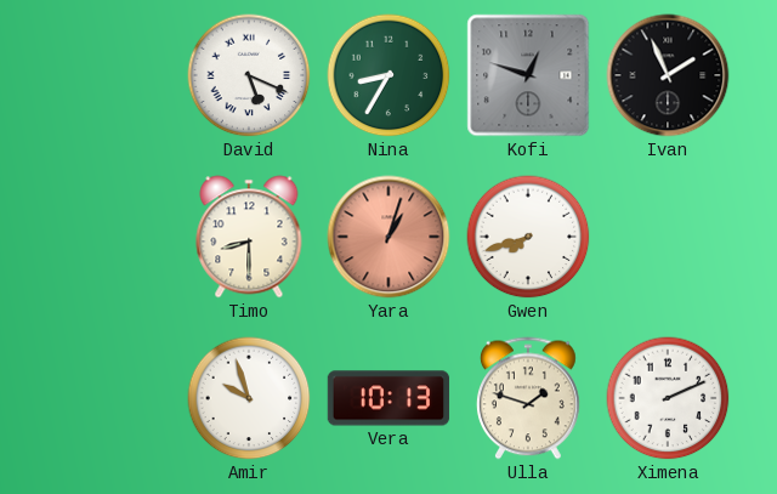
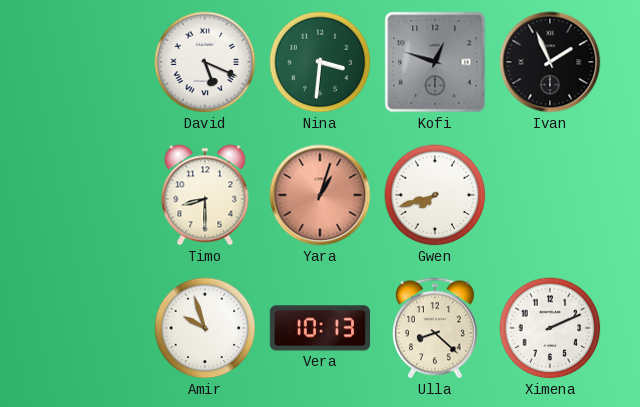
Nina: 8:35 -> 3:31 (320, 62)
Ulla: 1:48 -> 8:22 (435, 328)
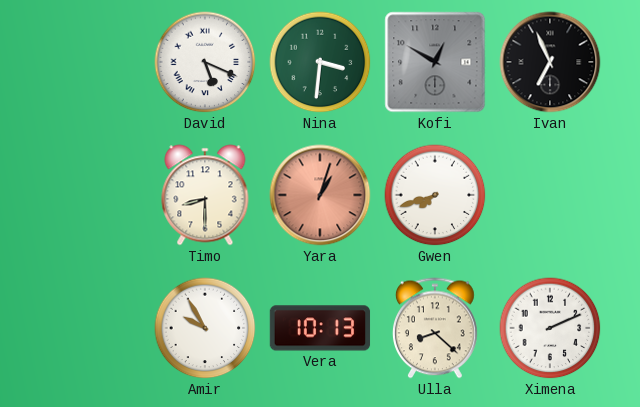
Kofi: 12:48 -> 12:50 (435, 62)
Ivan: 1:56 -> 6:56 (550, 62)
Amir: 9:57 -> 9:55 (205, 328)
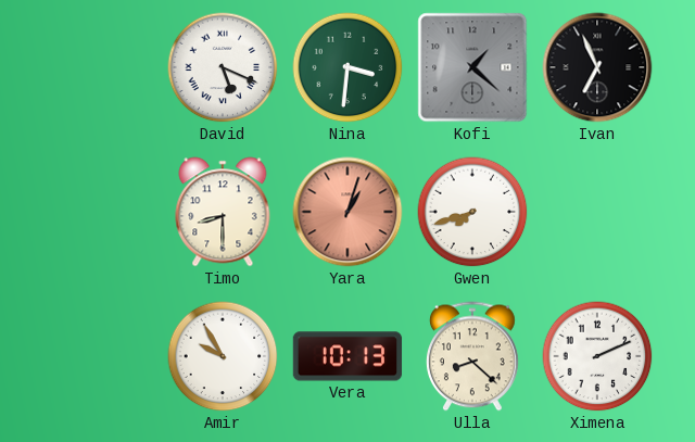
Kofi: 12:50 -> 1:22 (472, 67)
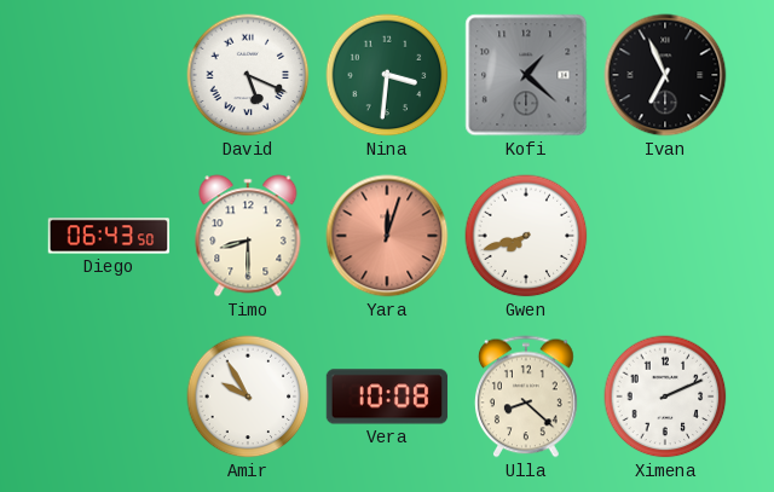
Diego: none -> 06:43 (109, 236)
Yara: 1:03 -> 12:03 (387, 236)
Vera: 10:13 -> 10:08 (387, 397)
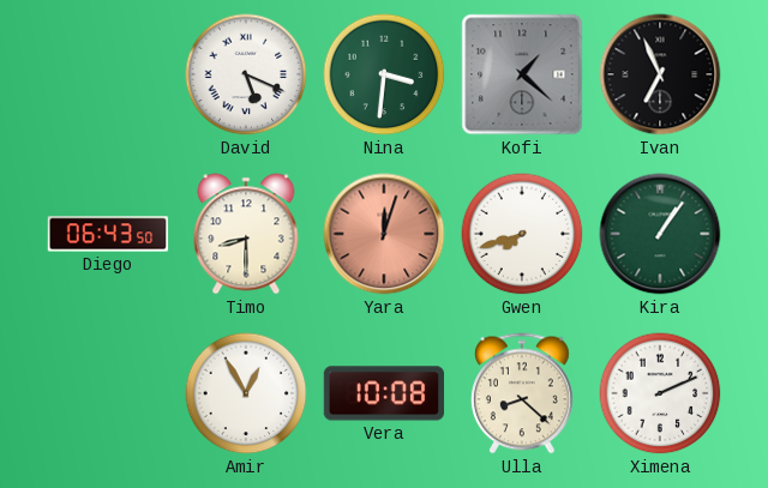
Kira: none -> 1:06 (660, 234)
Amir: 9:55 -> 12:55 (246, 393)
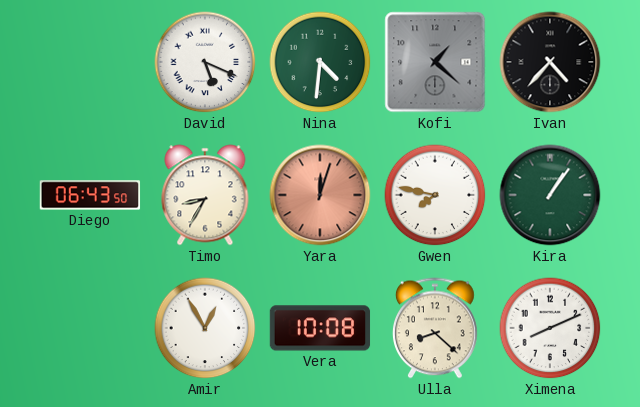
Nina: 3:31 -> 4:31 (320, 62)
Ivan: 6:56 -> 4:37 (550, 62)
Timo: 8:30 -> 8:35 (205, 195)
Gwen: 7:42 -> 7:47 (435, 195)
Ximena: 2:11 -> 8:11 (550, 328)
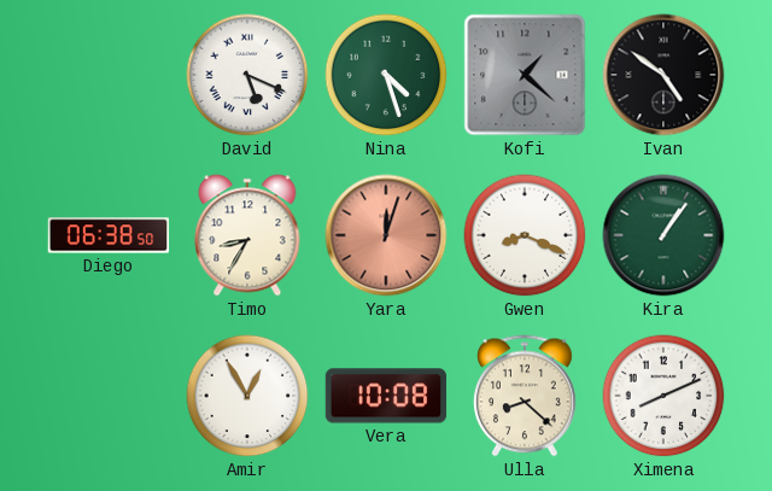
Nina: 4:31 -> 4:27 (386, 75)
Ivan: 4:37 -> 4:51 (663, 75)
Diego: 06:43 -> 06:38 (109, 235)
Gwen: 7:47 -> 8:19 (525, 235)
